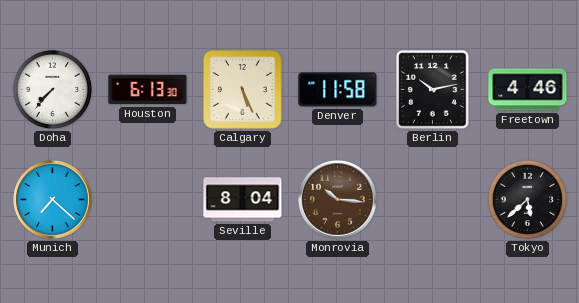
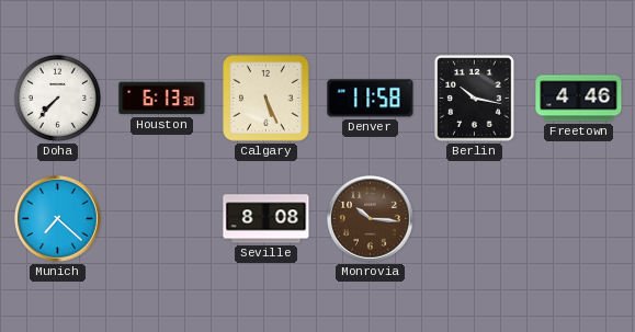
Berlin: 10:13 -> 10:17 (475, 99)
Seville: 8:04 -> 8:08 (267, 219)
Tokyo: 5:38 -> none (527, 199)
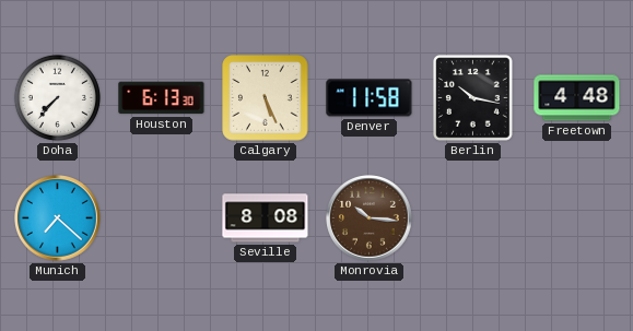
Freetown: 4:46 -> 4:48 (577, 98)
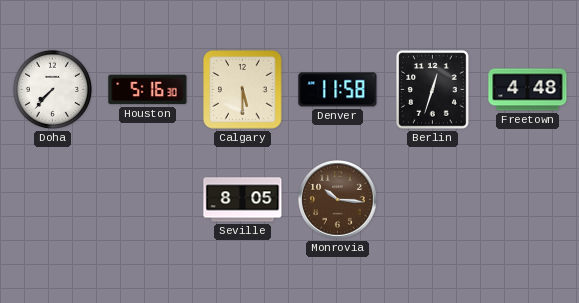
Houston: 6:13 -> 5:16 (148, 90)
Calgary: 5:26 -> 5:30 (243, 90)
Berlin: 10:17 -> 12:33 (433, 90)
Munich: 7:22 -> none (58, 218)
Seville: 8:08 -> 8:05 (243, 200)
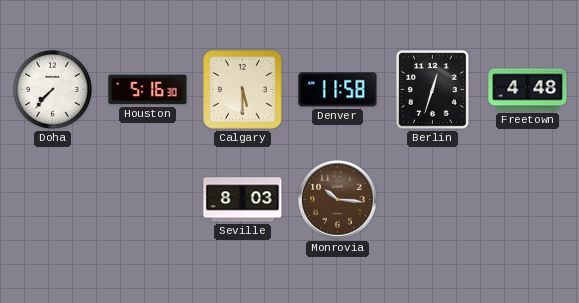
Seville: 8:05 -> 8:03 (243, 200)
